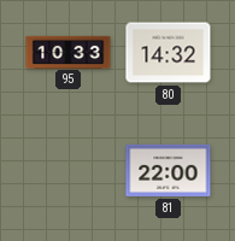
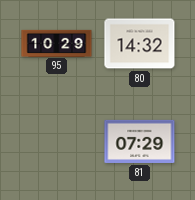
95: 10:33 -> 10:29 (57, 43)
81: 22:00 -> 07:29 (140, 141)
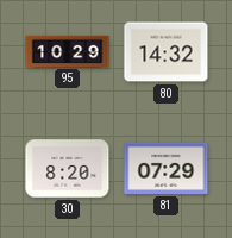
30: none -> 8:20 (68, 169)
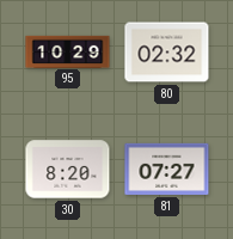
80: 14:32 -> 02:32 (167, 53)
81: 07:29 -> 07:27 (167, 168)
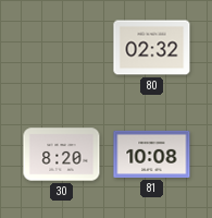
95: 10:29 -> none (68, 51)
81: 07:27 -> 10:08 (152, 154)
